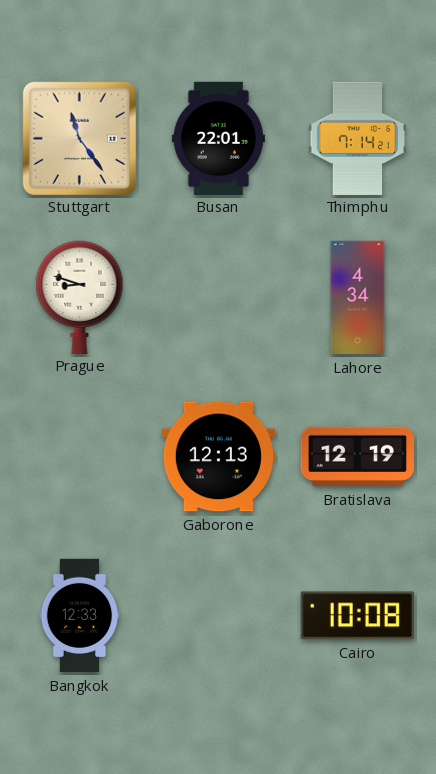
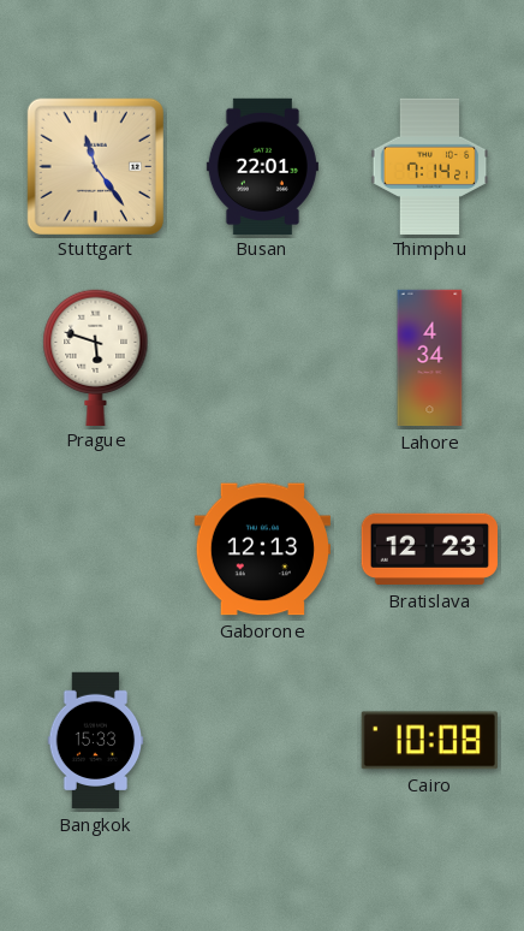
Prague: 8:48 -> 5:48 (96, 357)
Bratislava: 12:19 -> 12:23 (429, 550)
Bangkok: 12:33 -> 15:33 (96, 741)
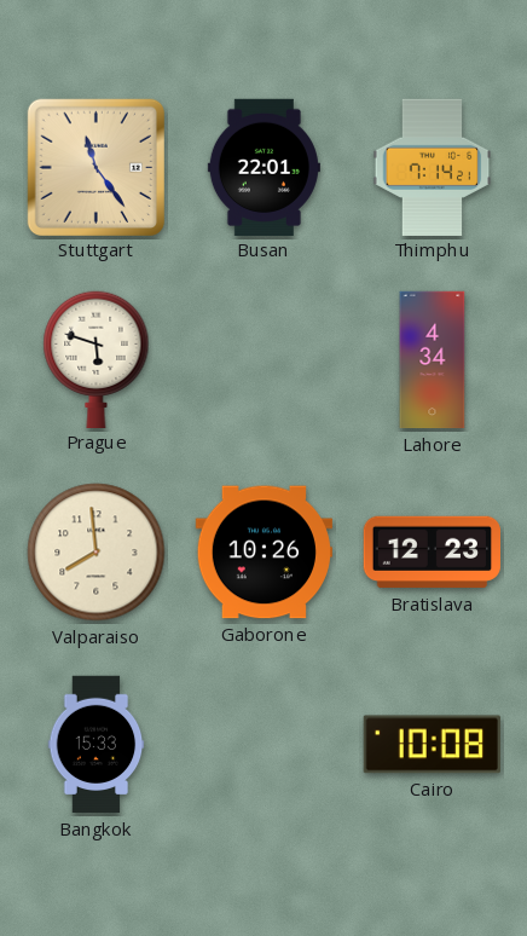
Valparaiso: none -> 7:59 (97, 553)
Gaborone: 12:13 -> 10:26 (263, 553)
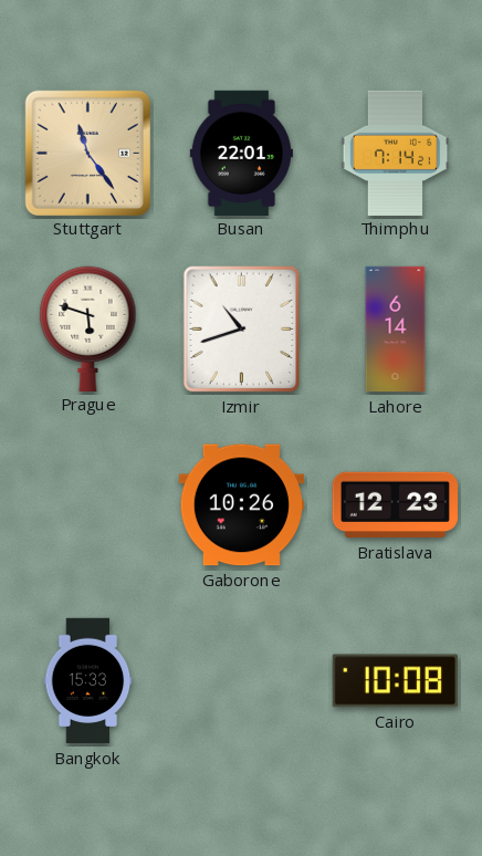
Izmir: none -> 10:42 (242, 330)
Lahore: 4:34 -> 6:14 (396, 330)
Valparaiso: 7:59 -> none (97, 553)
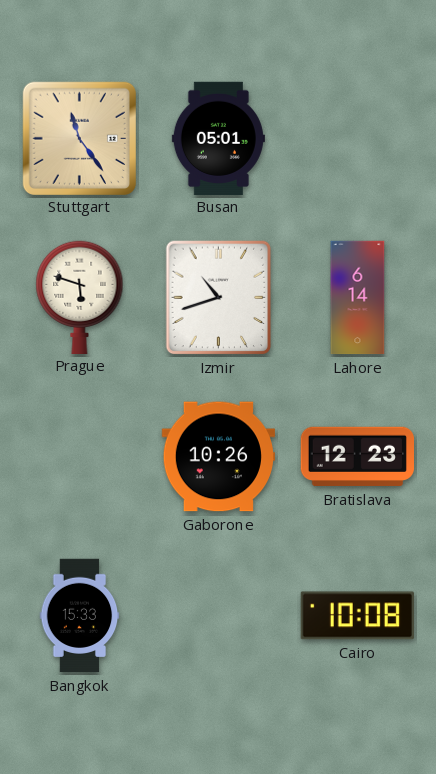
Busan: 22:01 -> 05:01 (218, 138)
Thimphu: 7:14 -> none (396, 153)
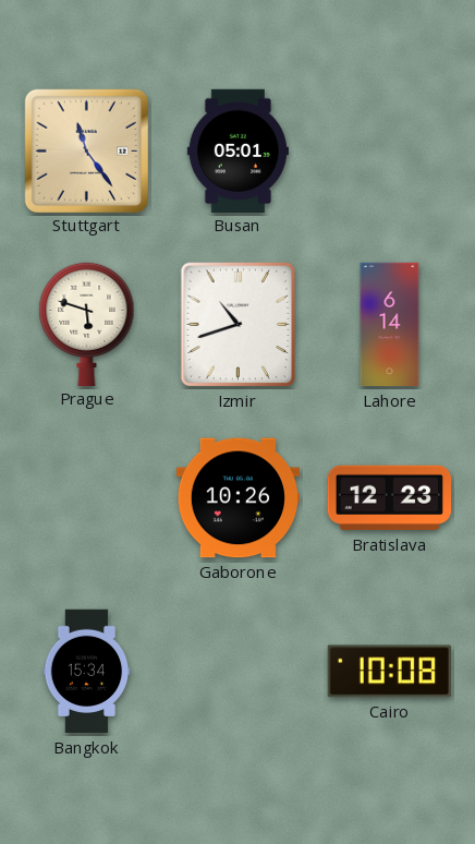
Bangkok: 15:33 -> 15:34 (87, 672)
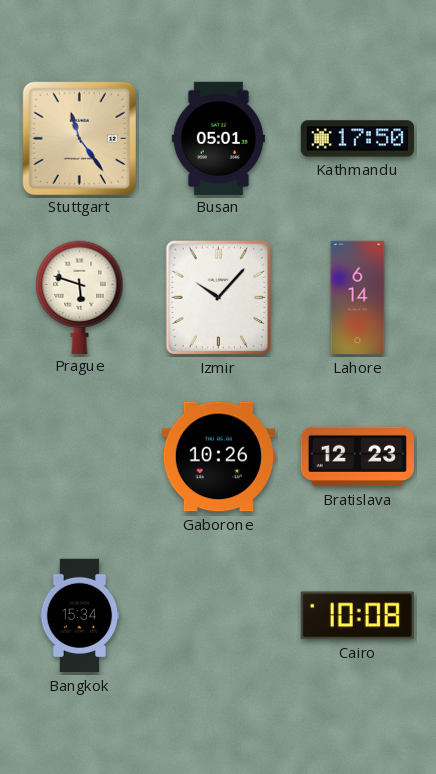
Kathmandu: none -> 17:50 (357, 139)
Izmir: 10:42 -> 10:07 (219, 298)
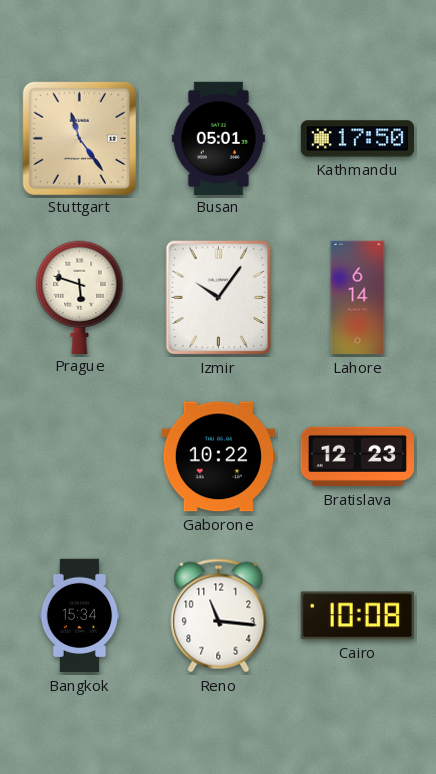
Izmir: 10:07 -> 10:06 (219, 298)
Gaborone: 10:26 -> 10:22 (218, 457)
Reno: none -> 11:16 (219, 616)
